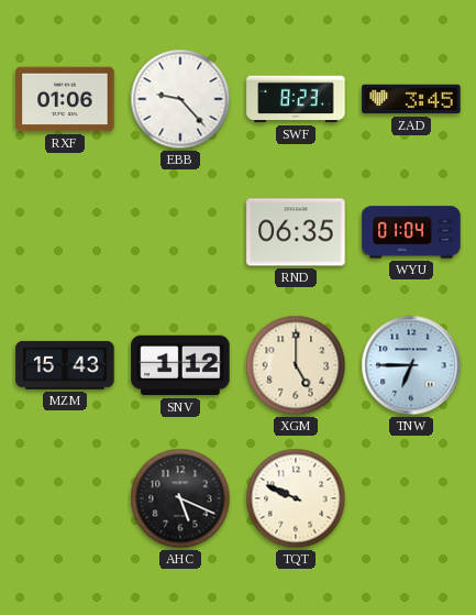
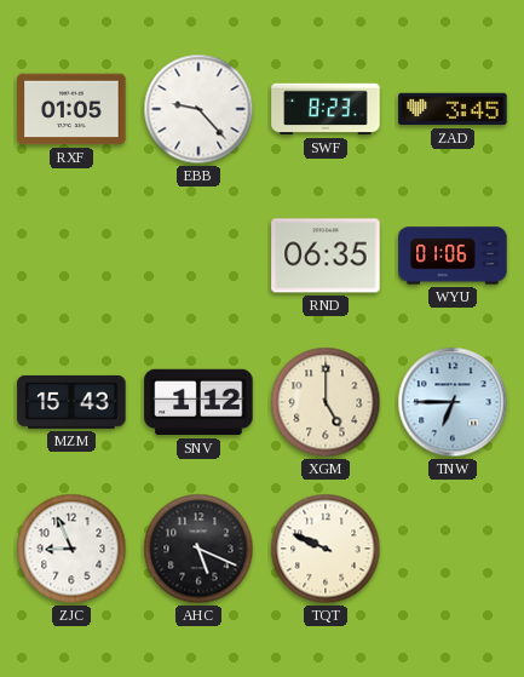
RXF: 01:06 -> 01:05 (71, 109)
WYU: 01:04 -> 01:06 (453, 256)
ZJC: none -> 8:56 (71, 549)
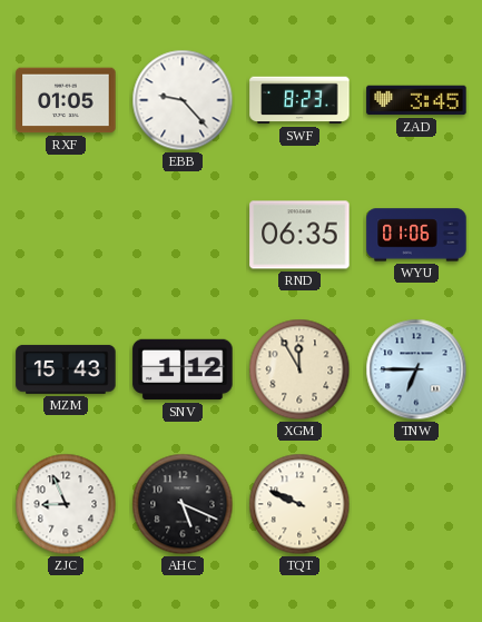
XGM: 5:00 -> 11:55 (299, 369)
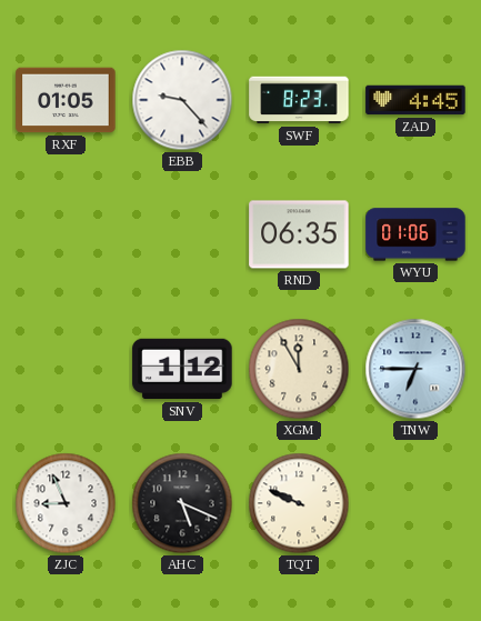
ZAD: 3:45 -> 4:45 (415, 100)
MZM: 15:43 -> none (66, 369)
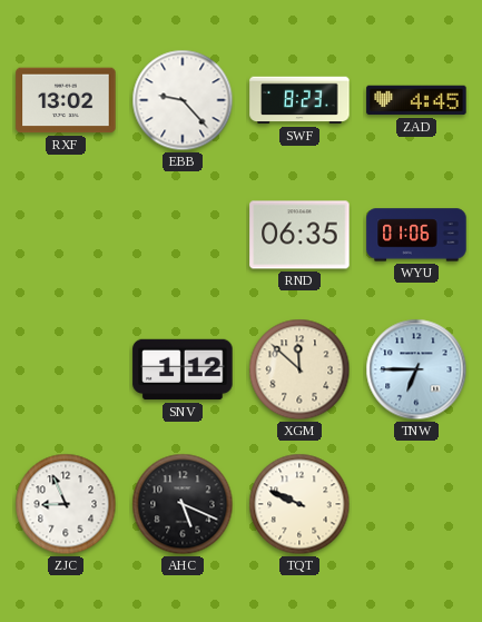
RXF: 01:05 -> 13:02 (66, 100)
XGM: 11:55 -> 11:52 (299, 369)
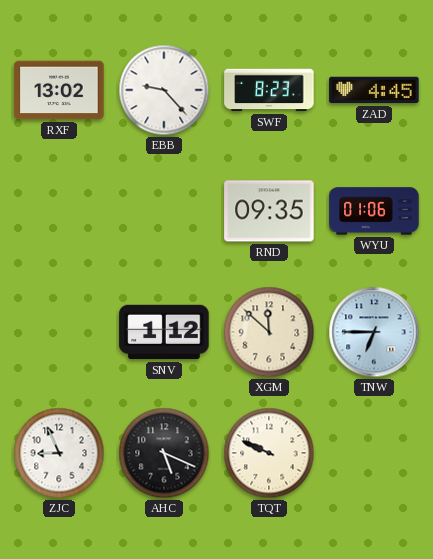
RND: 06:35 -> 09:35 (269, 211)
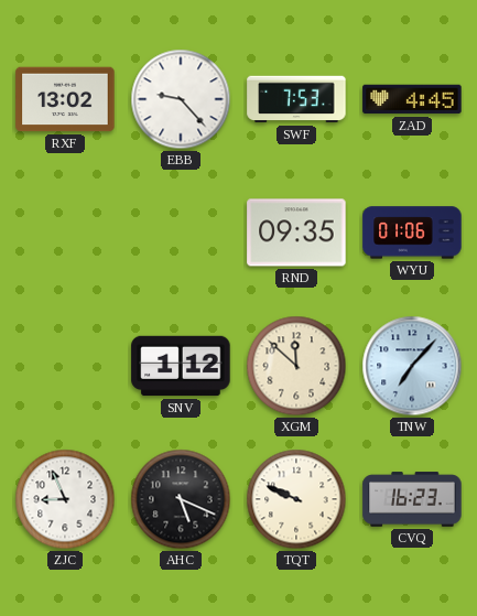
SWF: 8:23 -> 7:53 (296, 99)
TNW: 6:45 -> 7:07 (412, 366)
CVQ: none -> 16:23 (412, 499)
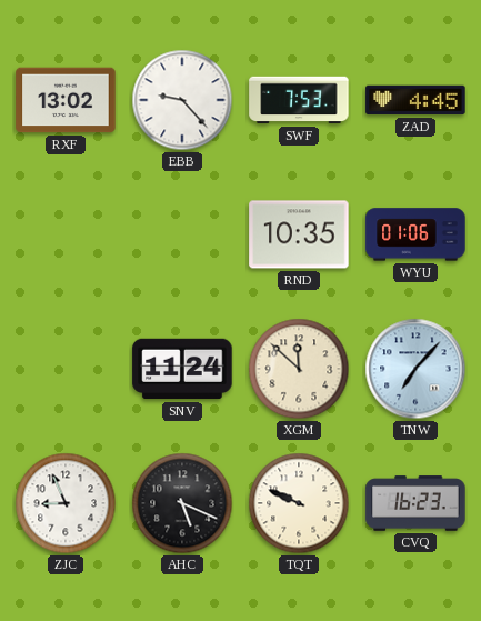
RND: 09:35 -> 10:35 (299, 234)
SNV: 1:12 -> 11:24 (182, 369)
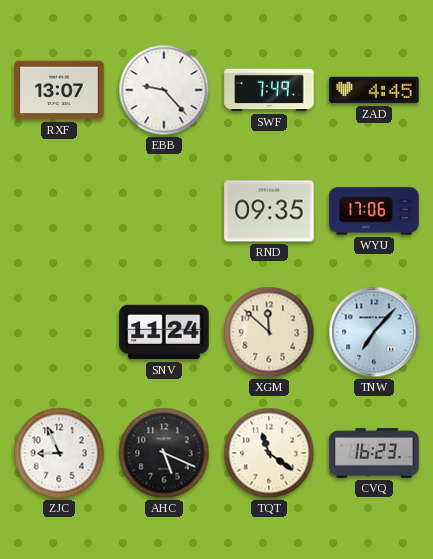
RXF: 13:02 -> 13:07 (59, 90)
SWF: 7:53 -> 7:49 (269, 90)
RND: 10:35 -> 09:35 (269, 211)
WYU: 01:06 -> 17:06 (374, 211)
TQT: 9:49 -> 11:21 (269, 453)
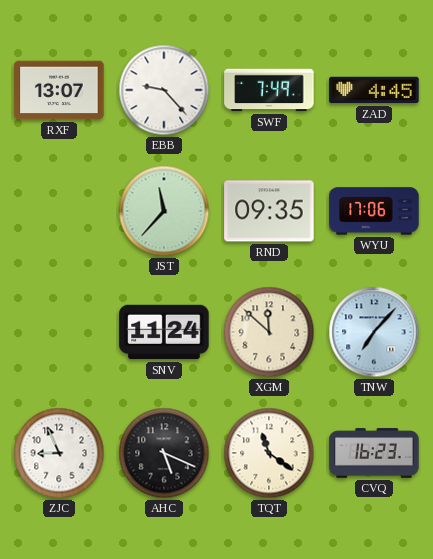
JST: none -> 11:37 (164, 211)
